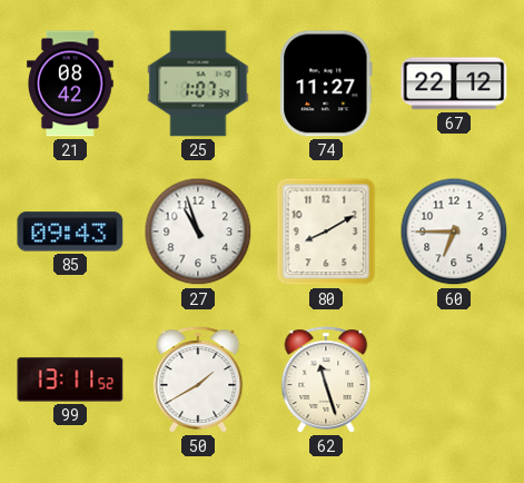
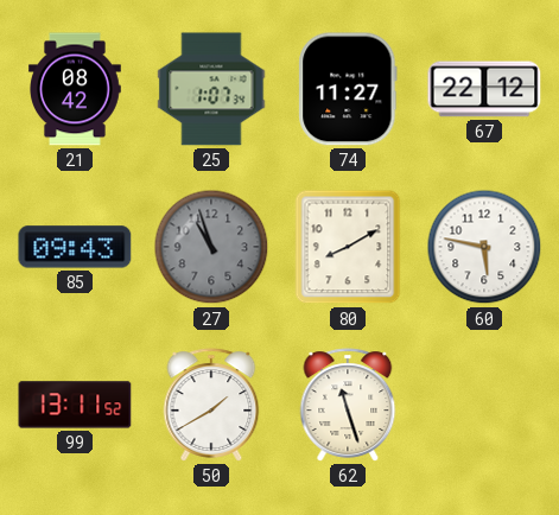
27 dial: white -> grey (211, 247)
60: 6:45 -> 5:47 (484, 247)
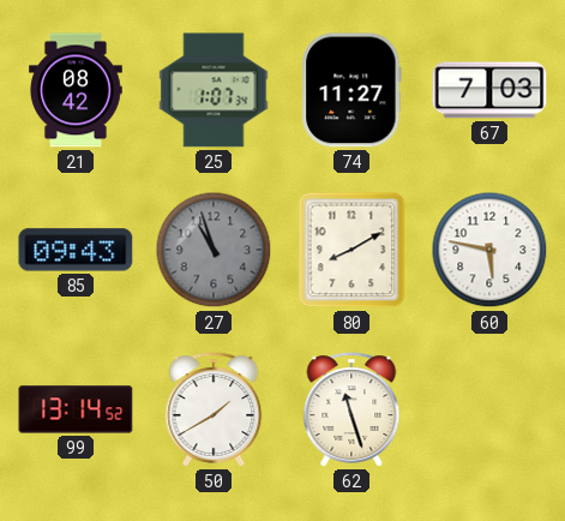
67: 22:12 -> 7:03 (489, 90)
99: 13:11 -> 13:14 (76, 409)
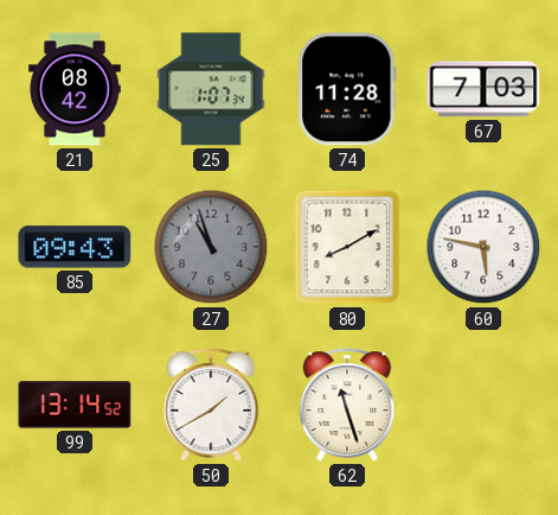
74: 11:27 -> 11:28 (347, 89)
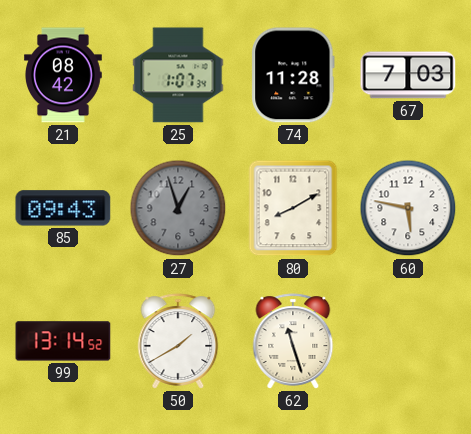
27: 10:57 -> 12:57 (178, 208)
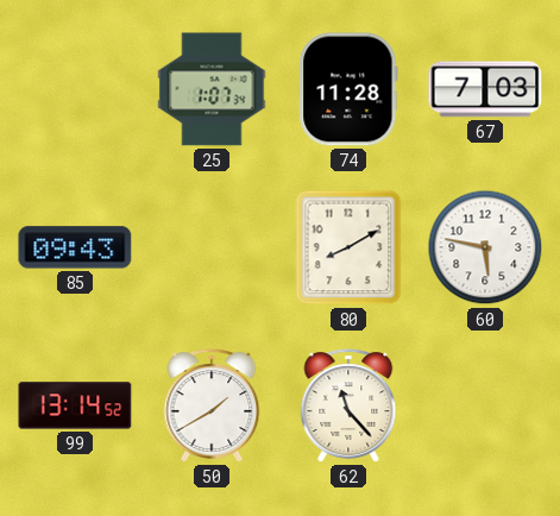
21: 08:42 -> none (64, 75)
27: 12:57 -> none (178, 208)
62: 11:27 -> 11:23 (348, 405)
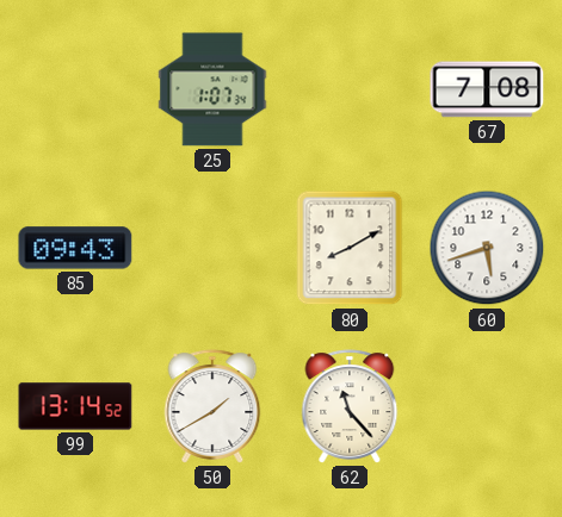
74: 11:28 -> none (348, 89)
67: 7:03 -> 7:08 (487, 89)
60: 5:47 -> 5:42 (487, 248)
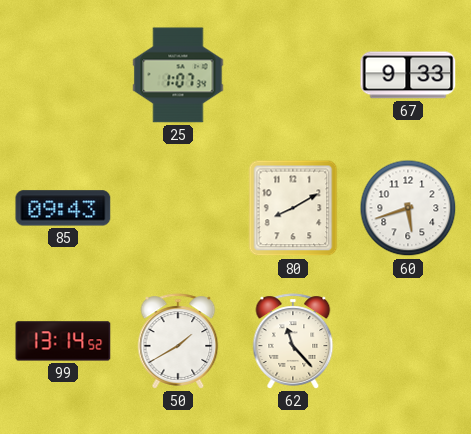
67: 7:08 -> 9:33 (408, 75)
